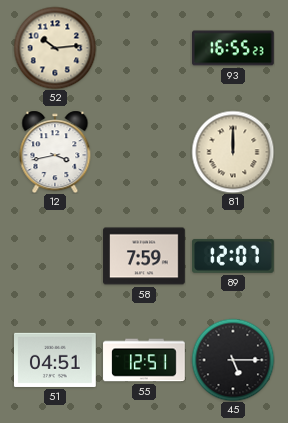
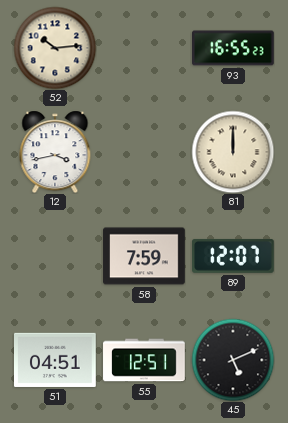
45: 5:15 -> 5:11 (233, 360)
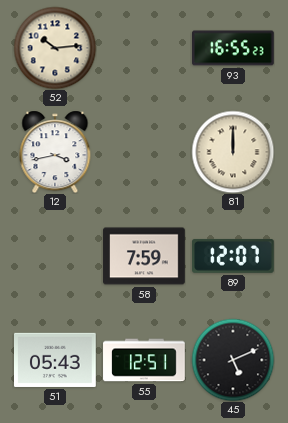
51: 04:51 -> 05:43 (56, 360)
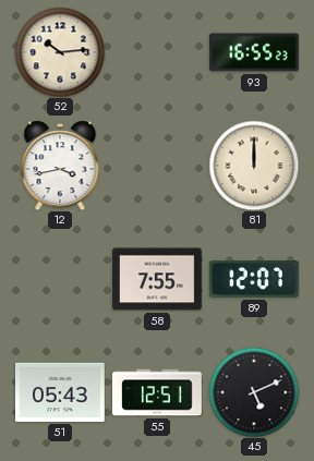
58: 7:59 -> 7:55 (157, 279)
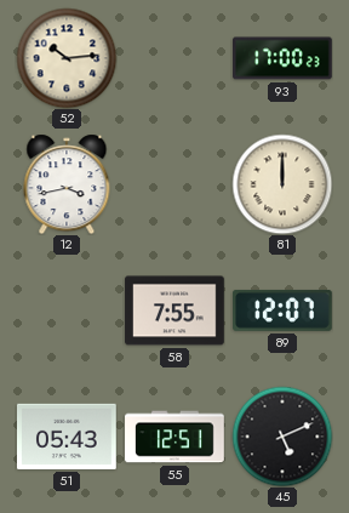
93: 16:55 -> 17:00 (282, 58)
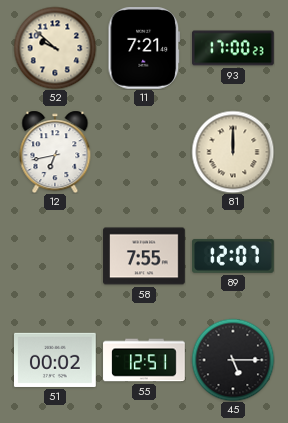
52: 10:14 -> 9:52 (55, 48)
11: none -> 7:21 (144, 49)
12: 3:43 -> 6:43 (55, 152)
51: 05:43 -> 00:02 (56, 360)
45: 5:11 -> 5:15 (233, 360)
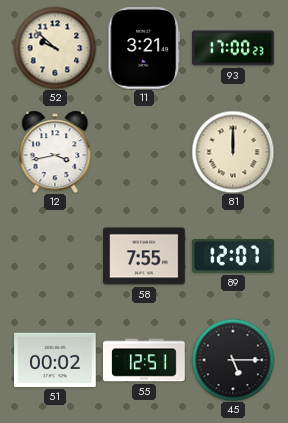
11: 7:21 -> 3:21 (144, 49)
12: 6:43 -> 3:43 (55, 152)
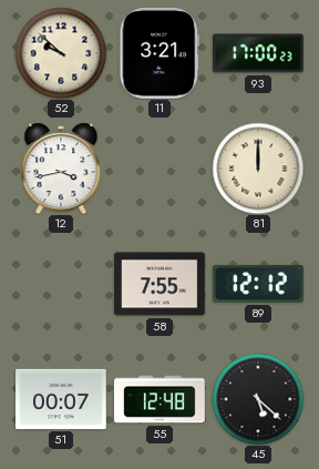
89: 12:07 -> 12:12 (259, 284)
51: 00:02 -> 00:07 (62, 399)
55: 12:51 -> 12:48 (159, 399)
45: 5:15 -> 5:22 (258, 399)
